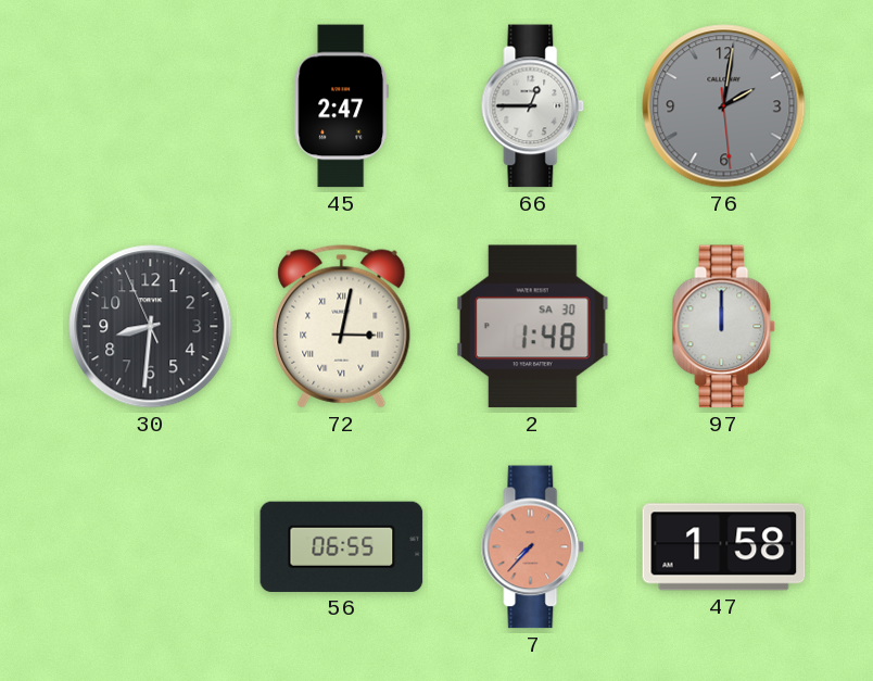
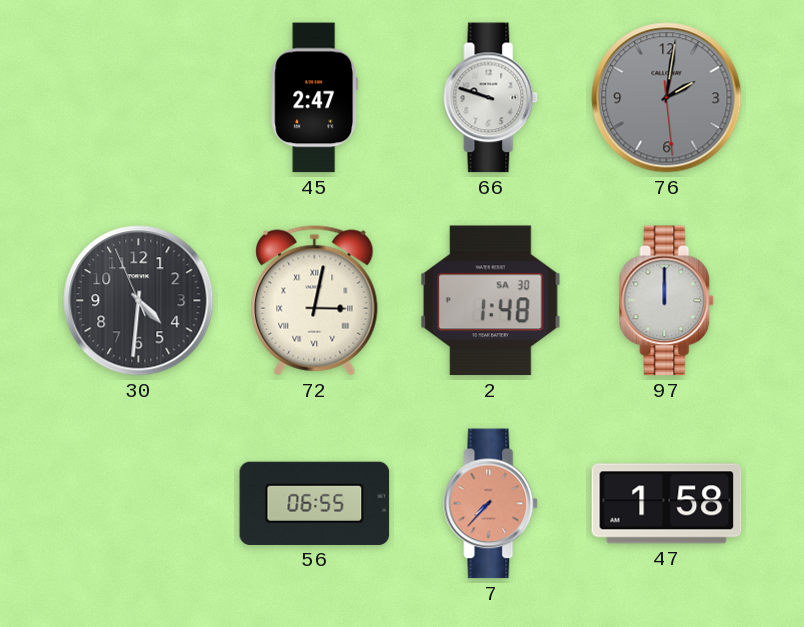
66: 12:45 -> 9:48 (491, 98)
30: 8:30 -> 4:30 (139, 301)
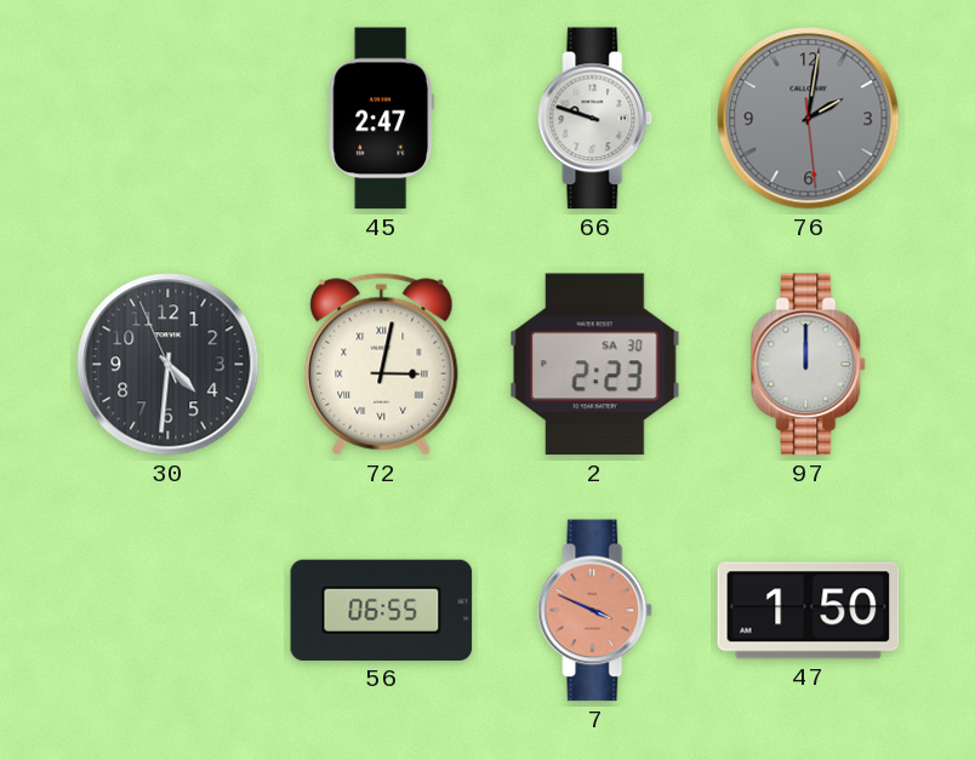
2: 1:48 -> 2:23 (595, 365)
7: 7:37 -> 3:49 (595, 611)
47: 1:58 -> 1:50 (809, 611)
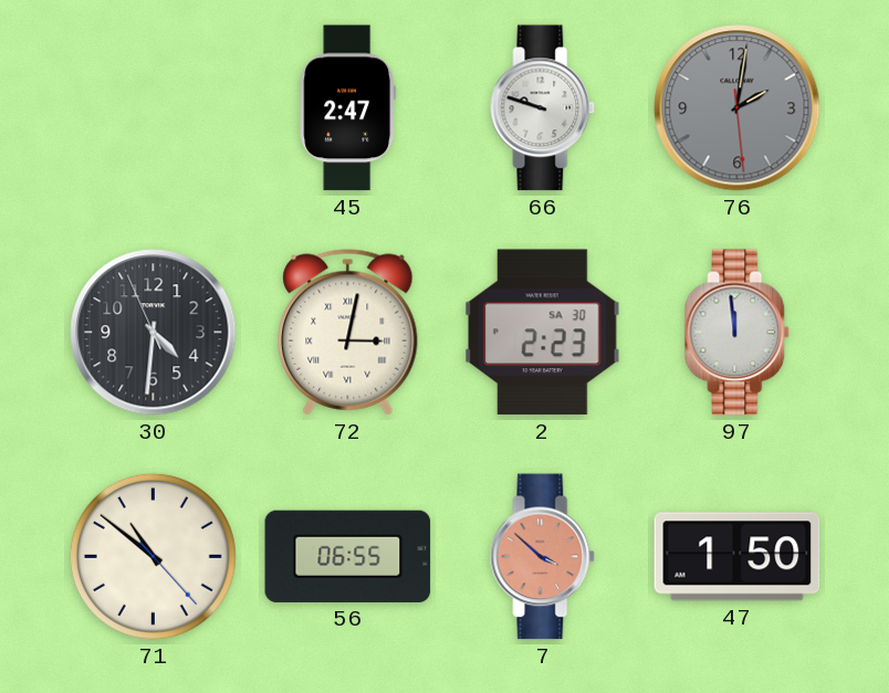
97: 12:00 -> 11:59 (738, 333)
71: none -> 10:51 (153, 556)
7: 3:49 -> 3:52 (543, 557)
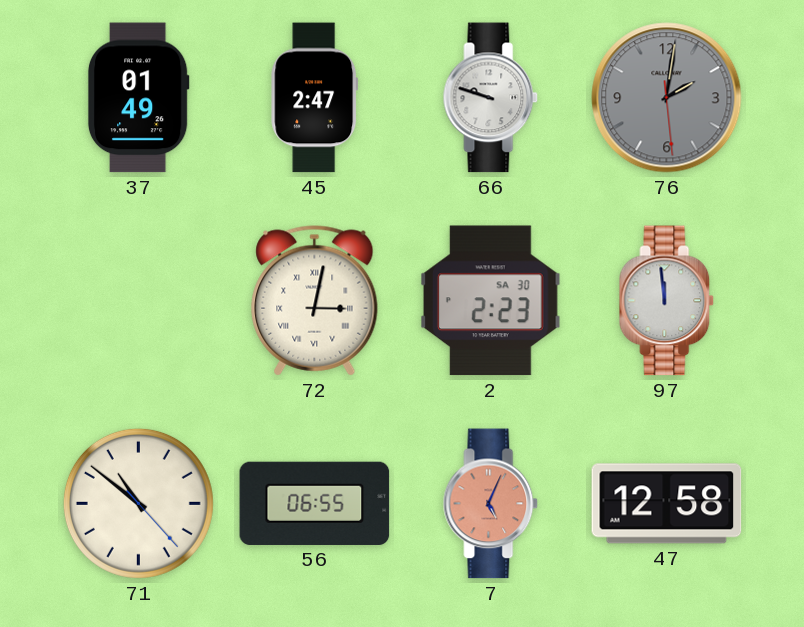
37: none -> 01:49 (138, 98)
30: 4:30 -> none (154, 333)
7: 3:52 -> 5:04 (491, 504)
47: 1:50 -> 12:58 (667, 504)
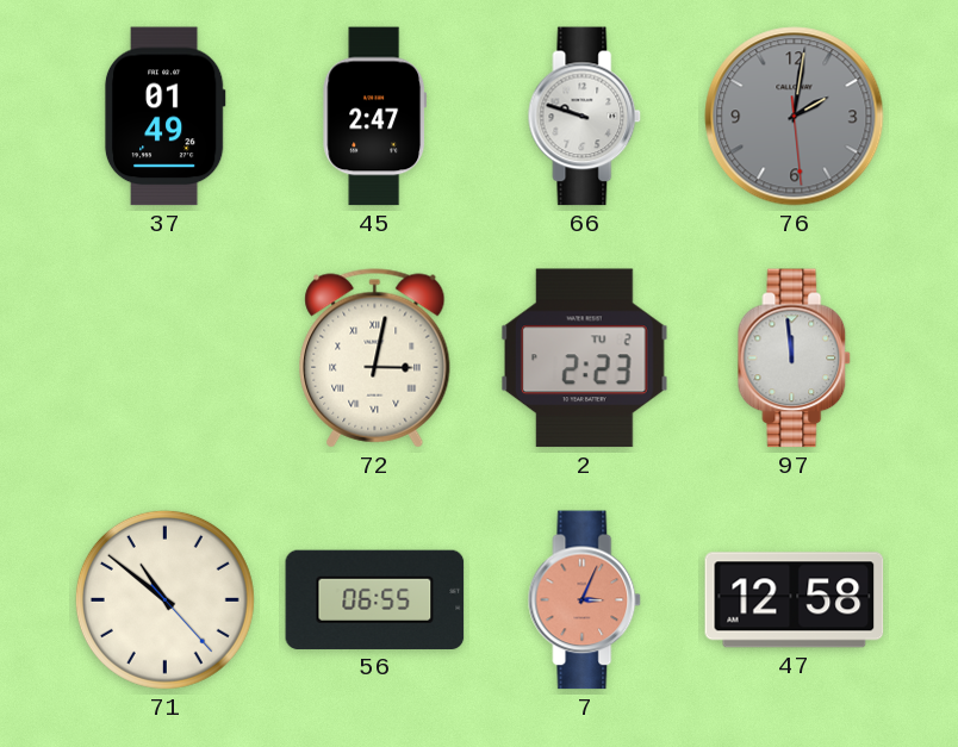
2 date: SA 30 -> TU 2 (585, 359)
7: 5:04 -> 3:04 (585, 600)
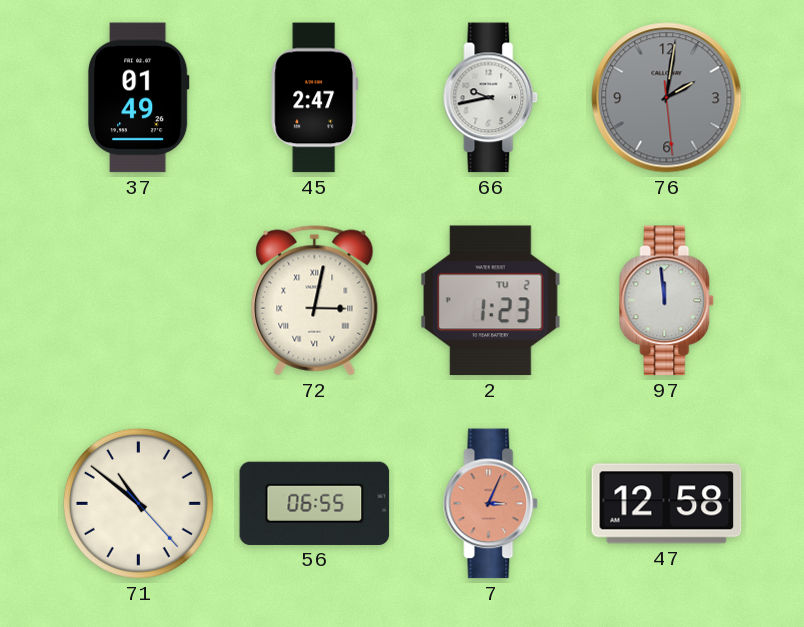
66: 9:48 -> 9:43 (491, 98)
2: 2:23 -> 1:23 (491, 301)
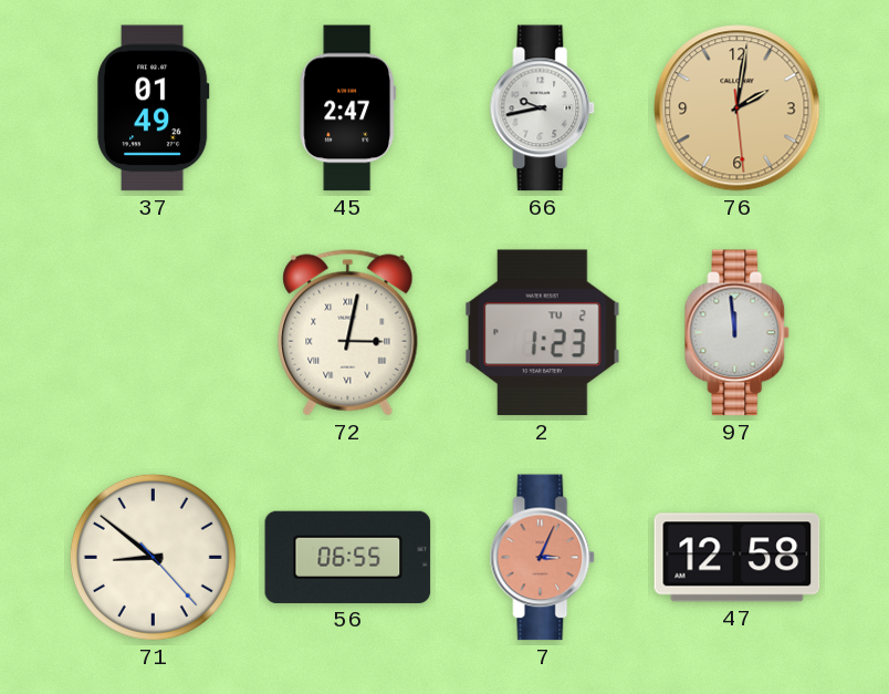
76 dial: grey -> champagne (738, 108)
71: 10:51 -> 8:51 (153, 557)
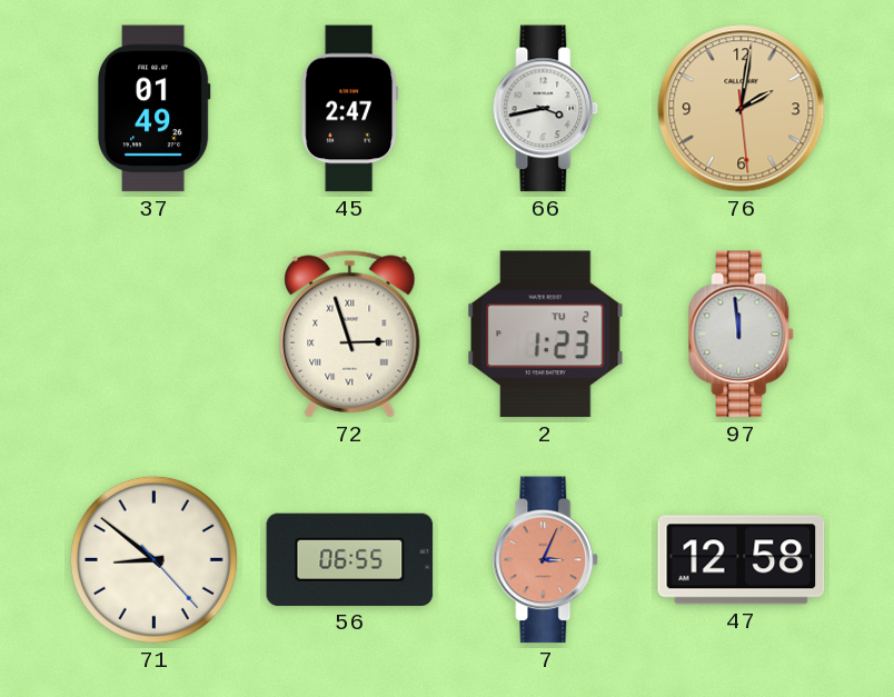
66: 9:43 -> 3:43 (546, 109)
72: 3:02 -> 2:57 (350, 335)
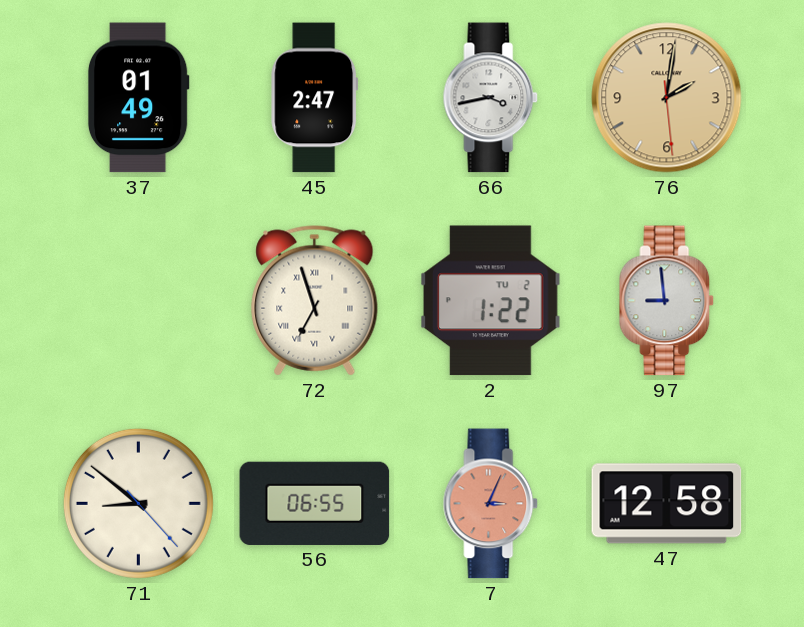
72: 2:57 -> 6:57 (315, 301)
2: 1:23 -> 1:22 (491, 301)
97: 11:59 -> 8:59 (667, 301)
